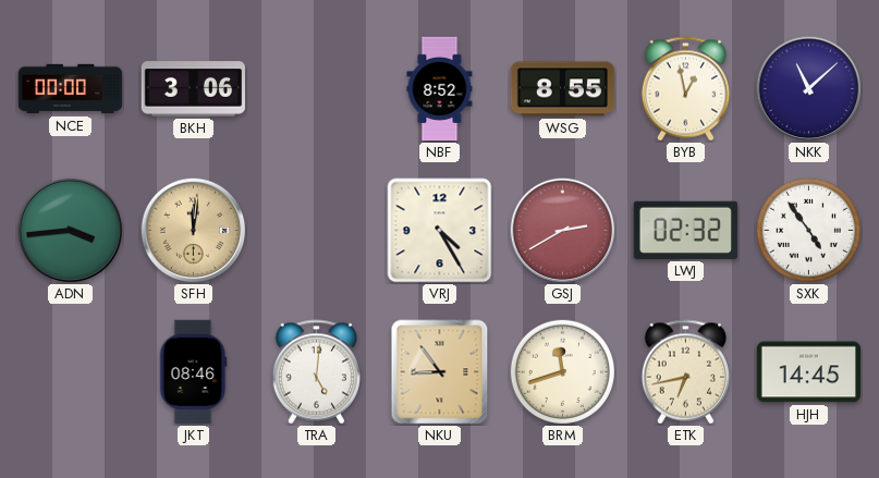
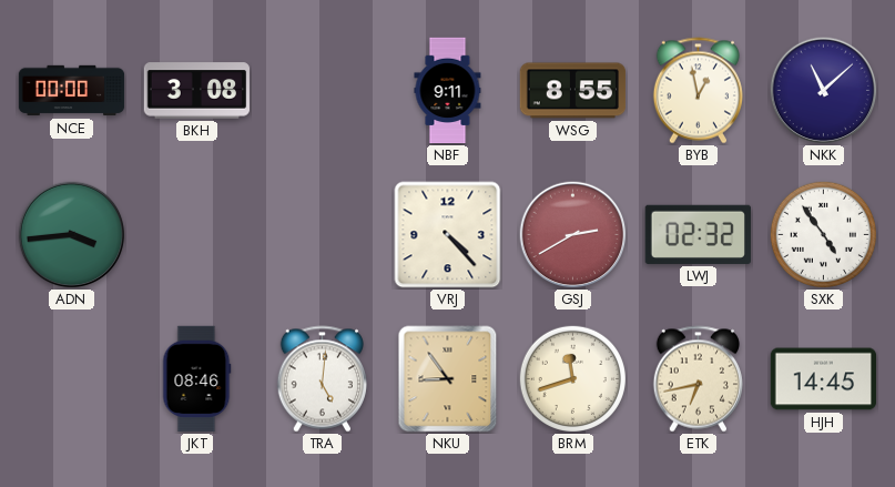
BKH: 3:06 -> 3:08 (197, 91)
NBF: 8:52 -> 9:11 (448, 91)
SFH: 12:01 -> none (194, 231)
VRJ: 4:25 -> 4:23 (448, 235)
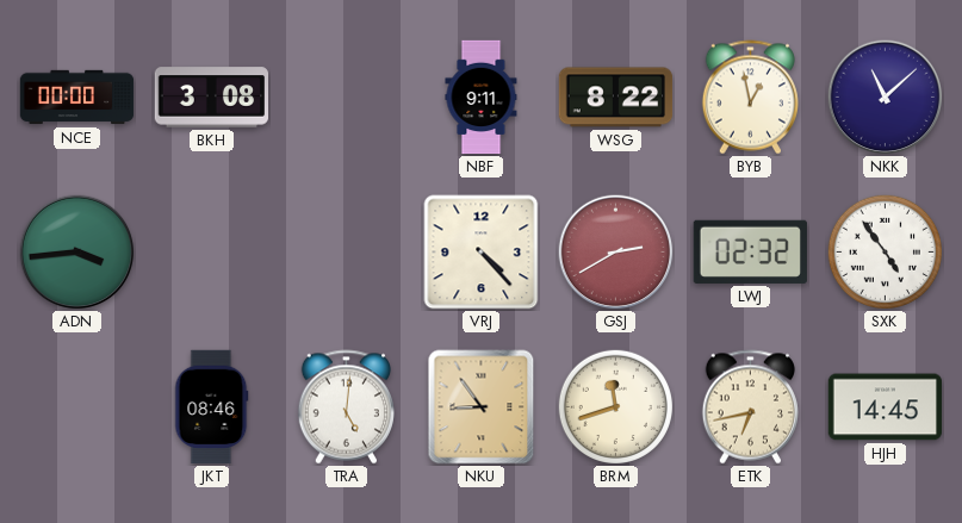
WSG: 8:55 -> 8:22 (616, 98)
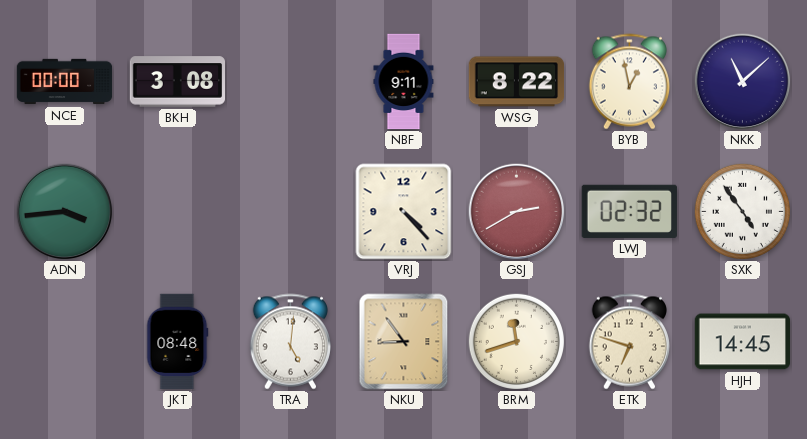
JKT: 08:46 -> 08:48 (178, 342)
ETK: 6:43 -> 6:48 (629, 342)
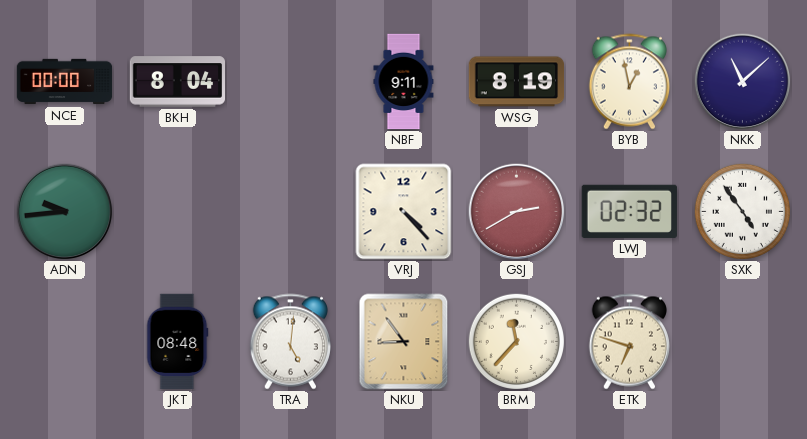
BKH: 3:08 -> 8:04 (178, 82)
WSG: 8:22 -> 8:19 (517, 82)
ADN: 3:44 -> 9:44 (65, 212)
BRM: 11:42 -> 11:37 (516, 341)
HJH: 14:45 -> none (743, 342)
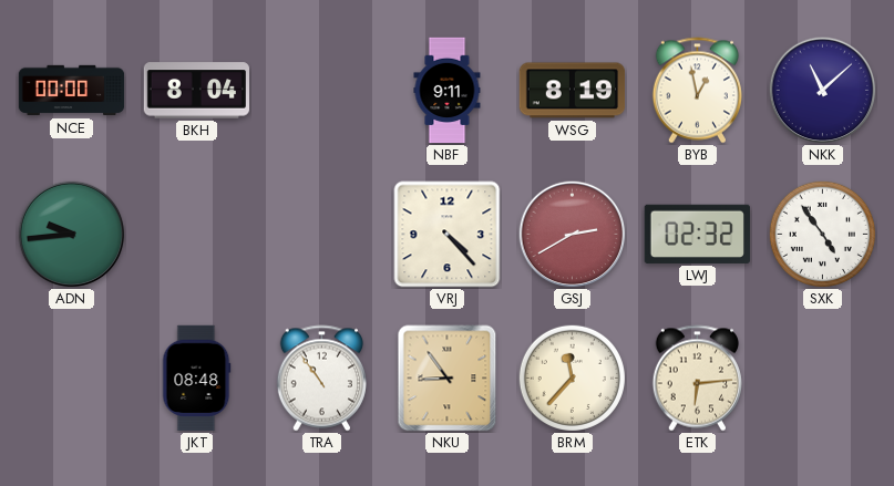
TRA: 5:01 -> 10:54 (321, 379)
ETK: 6:48 -> 6:14 (697, 379)
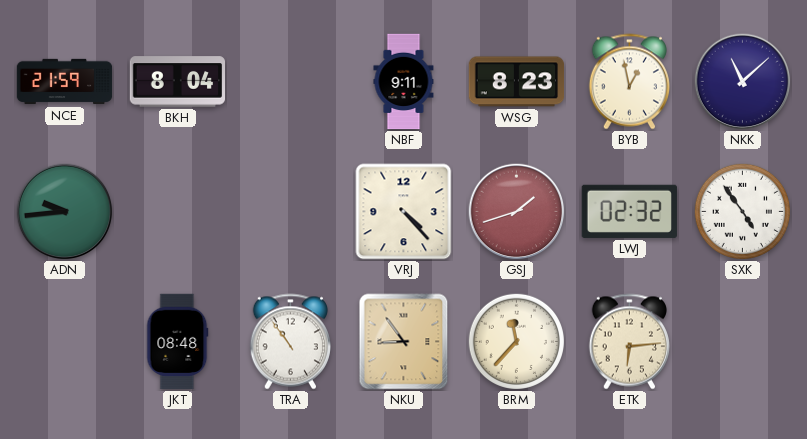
NCE: 00:00 -> 21:59 (65, 82)
WSG: 8:19 -> 8:23 (517, 82)
GSJ: 2:40 -> 1:42 (517, 212)
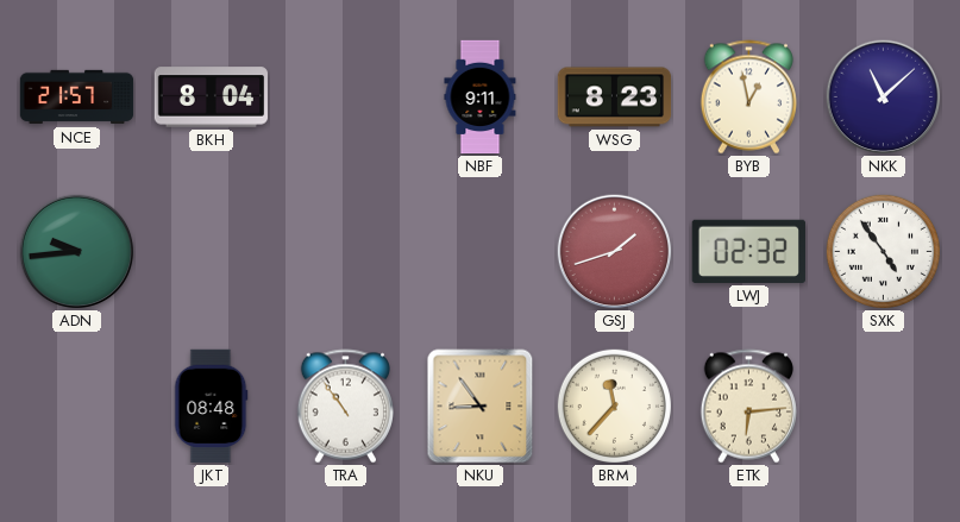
NCE: 21:59 -> 21:57 (77, 98)
VRJ: 4:23 -> none (404, 212)
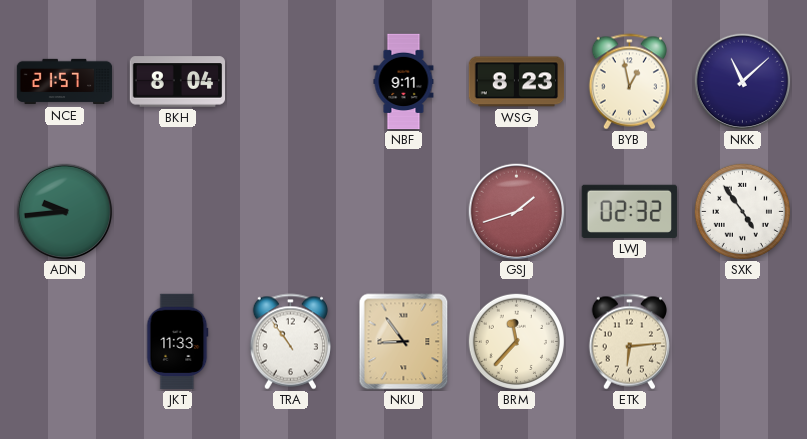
JKT: 08:48 -> 11:33 (178, 342)
